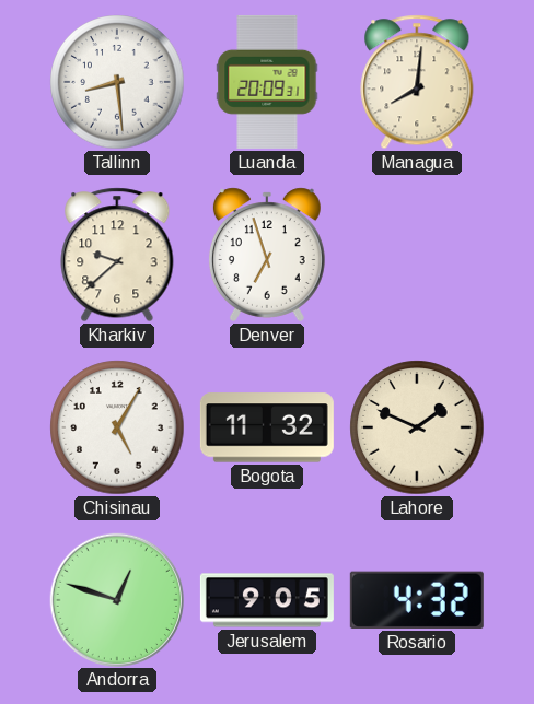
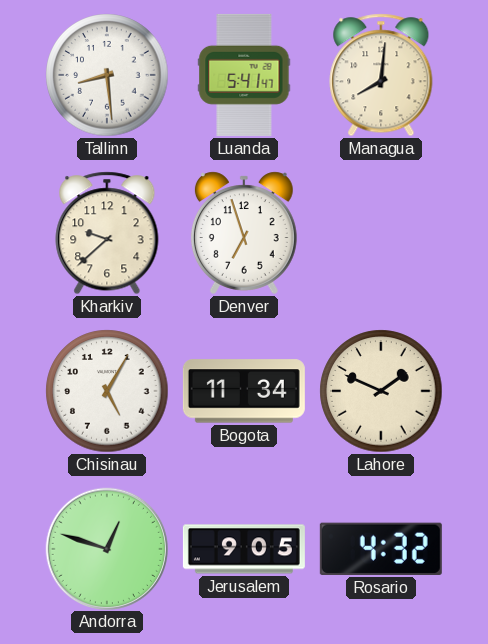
Luanda: 20:09 -> 5:41 (244, 75)
Bogota: 11:32 -> 11:34 (244, 391)
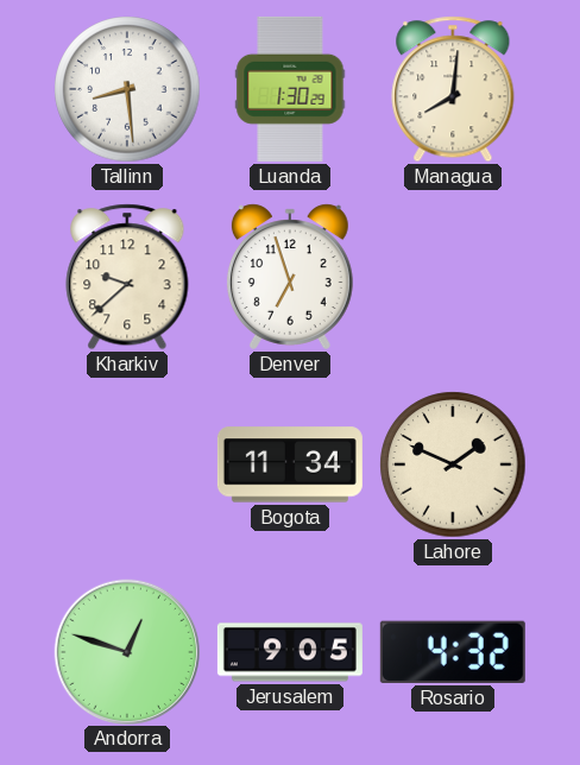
Luanda: 5:41 -> 1:30 (290, 89)
Chisinau: 5:05 -> none (107, 391)
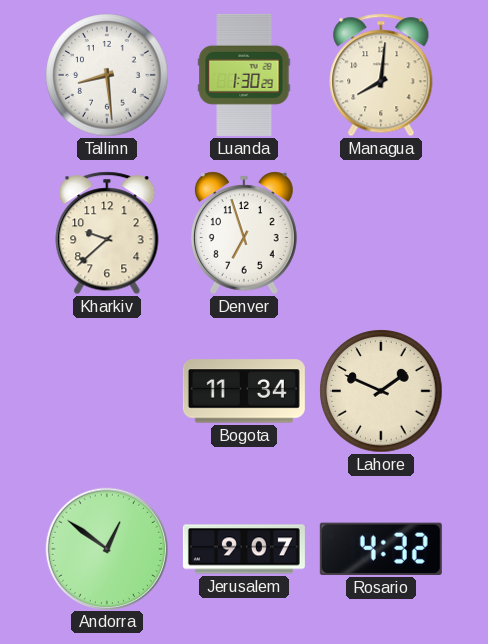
Andorra: 12:48 -> 12:51 (106, 548)
Jerusalem: 9:05 -> 9:07 (244, 549)
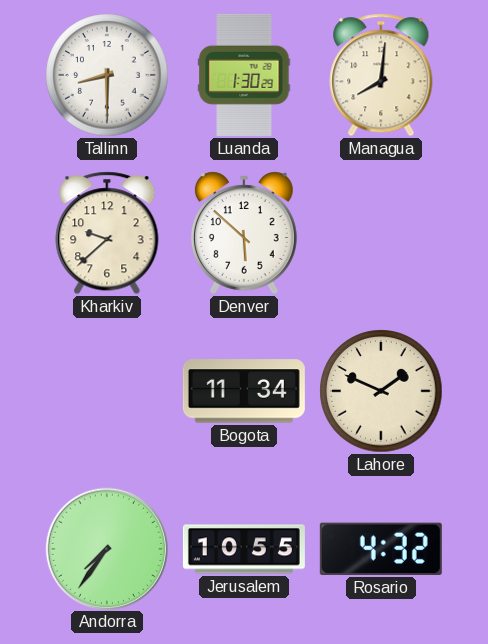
Tallinn: 8:29 -> 8:30 (107, 75)
Denver: 6:57 -> 5:52 (244, 233)
Andorra: 12:51 -> 7:36 (106, 548)
Jerusalem: 9:07 -> 10:55 (244, 549)
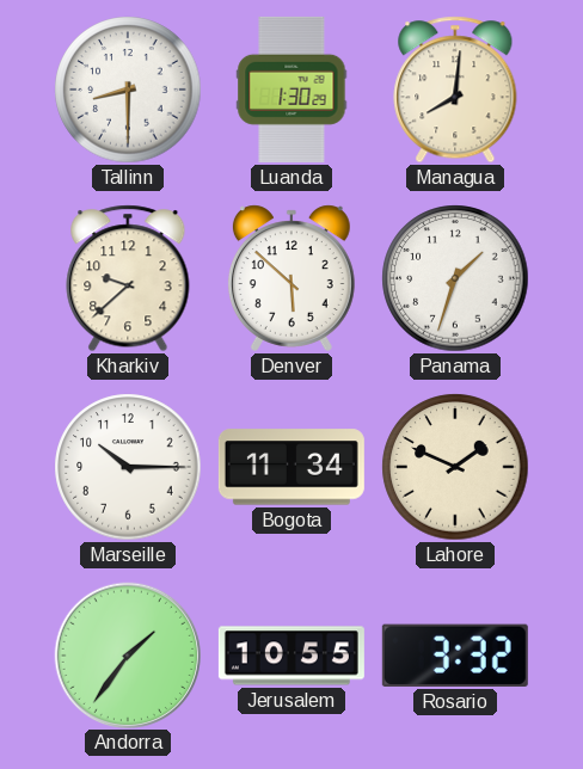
Panama: none -> 1:33 (455, 278)
Marseille: none -> 10:15 (128, 467)
Andorra: 7:36 -> 1:36 (127, 654)
Rosario: 4:32 -> 3:32 (455, 656)
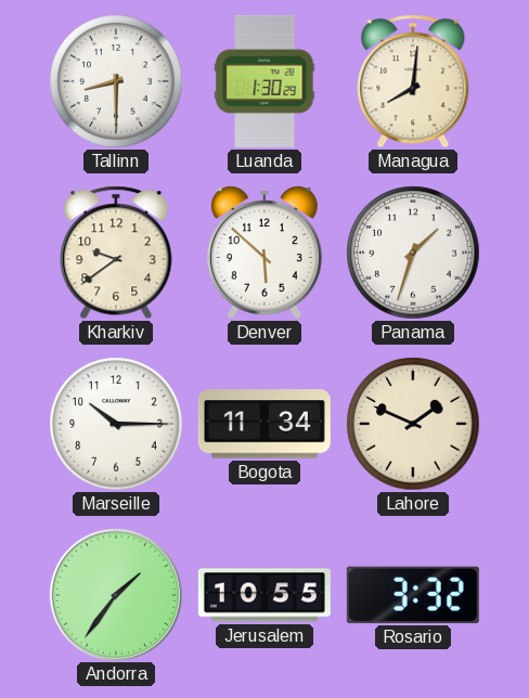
Kharkiv: 9:38 -> 9:39 (116, 253)
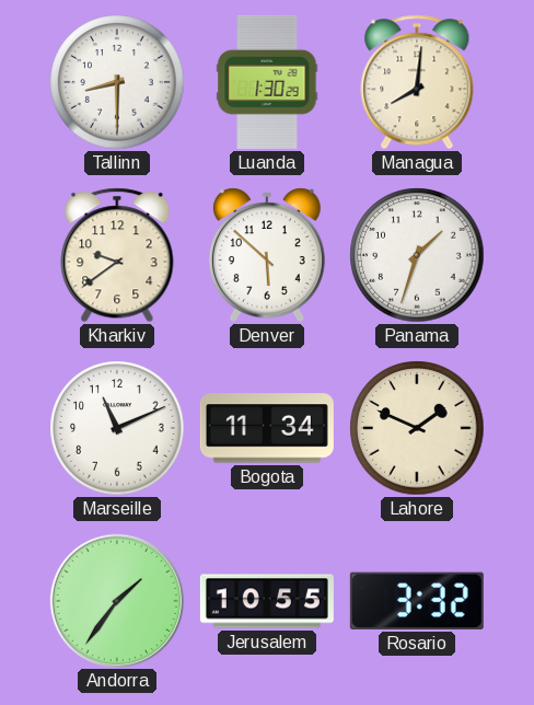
Marseille: 10:15 -> 11:11 (117, 428)
